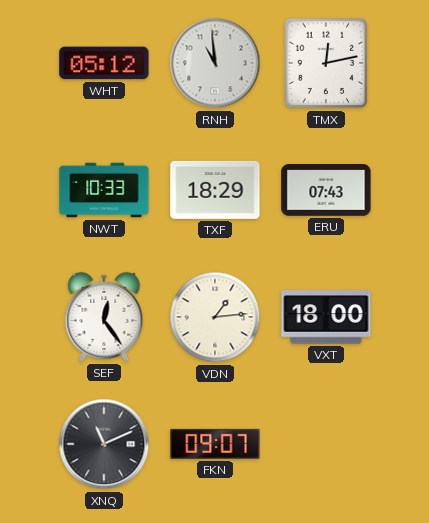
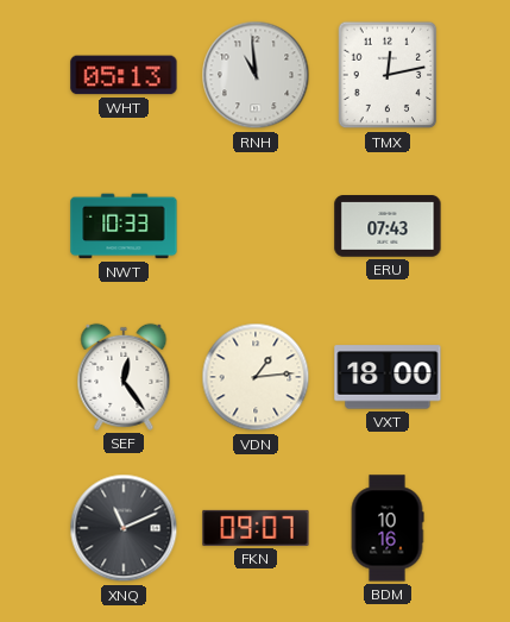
WHT: 05:12 -> 05:13 (124, 75)
TXF: 18:29 -> none (215, 190)
BDM: none -> 10:16 (388, 528)
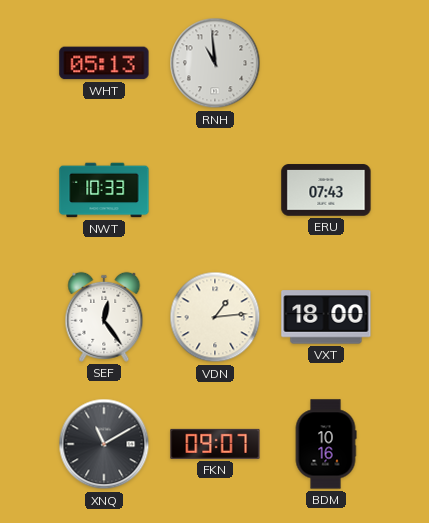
TMX: 12:13 -> none (388, 75)
XNQ: 11:11 -> 11:10 (104, 444)
